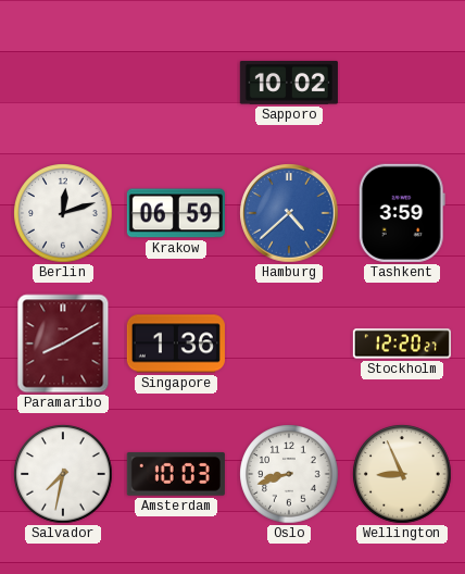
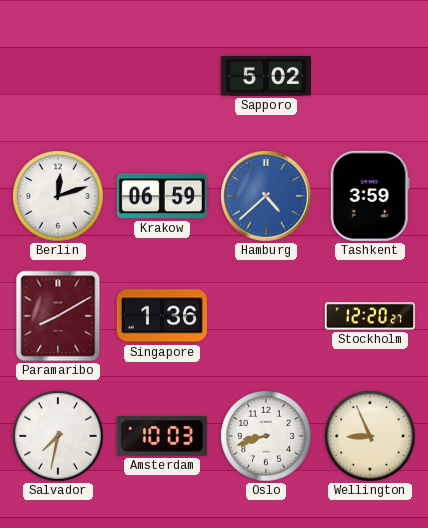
Sapporo: 10:02 -> 5:02 (266, 76)
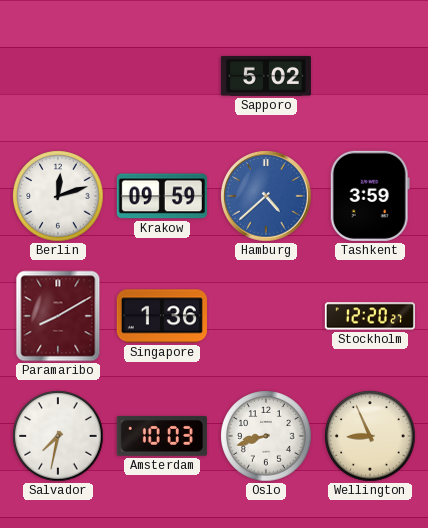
Krakow: 06:59 -> 09:59 (162, 196)
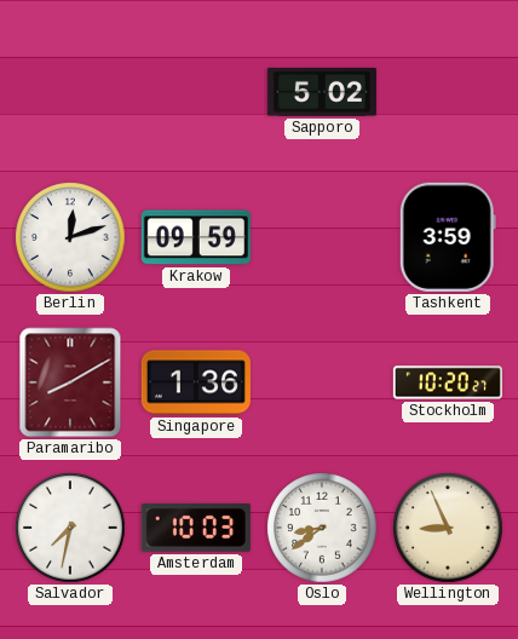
Hamburg: 4:38 -> none (266, 196)
Stockholm: 12:20 -> 10:20 (448, 382)
Oslo: 8:42 -> 8:39 (322, 528)
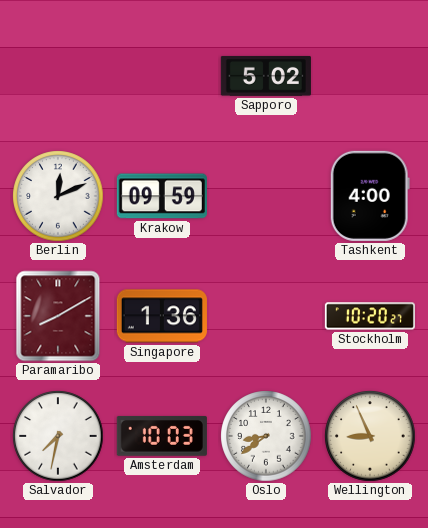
Berlin: 12:12 -> 12:11 (58, 196)
Tashkent: 3:59 -> 4:00 (370, 196)
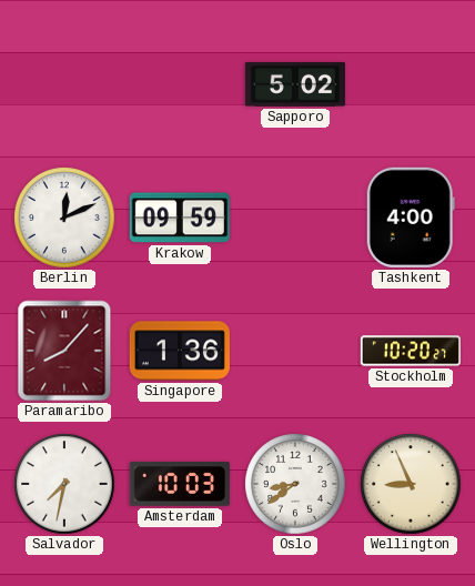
Paramaribo: 8:10 -> 8:07 (64, 351)
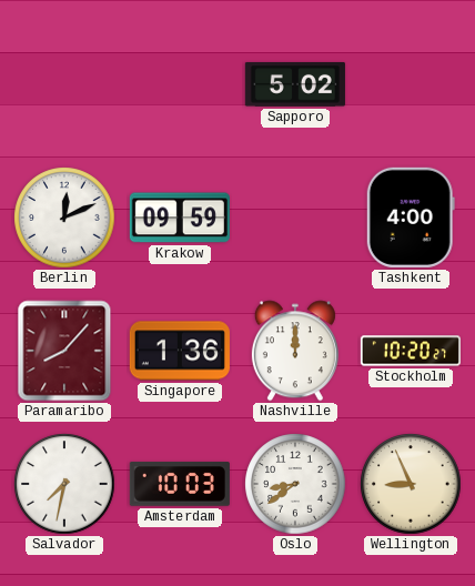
Nashville: none -> 12:00 (295, 351)
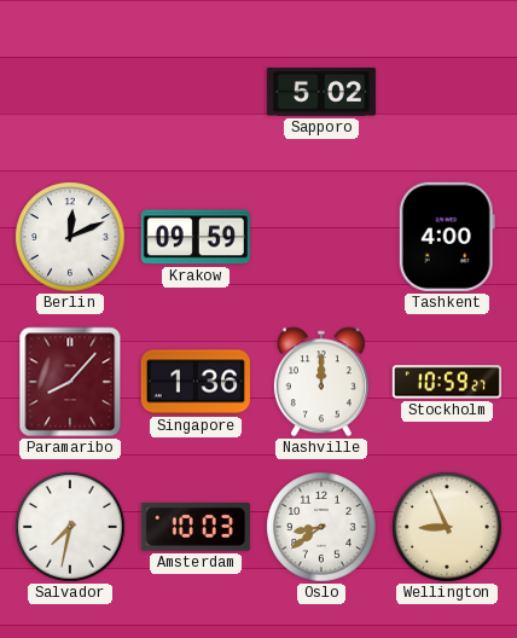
Stockholm: 10:20 -> 10:59 (447, 382)
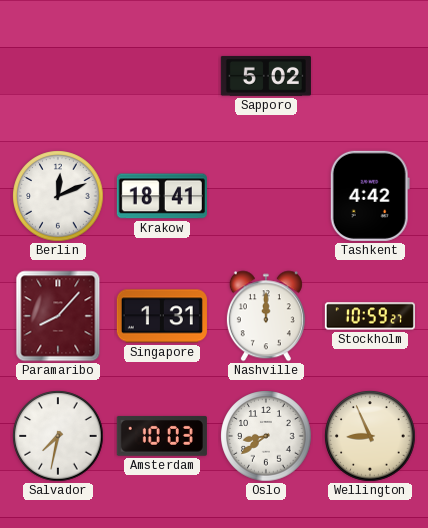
Krakow: 09:59 -> 18:41 (162, 196)
Tashkent: 4:00 -> 4:42 (370, 196)
Singapore: 1:36 -> 1:31 (162, 316)
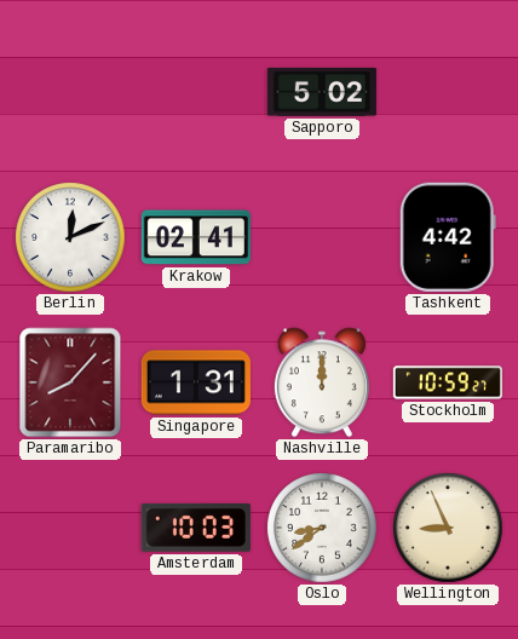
Krakow: 18:41 -> 02:41 (196, 237)
Salvador: 7:32 -> none (58, 436)
